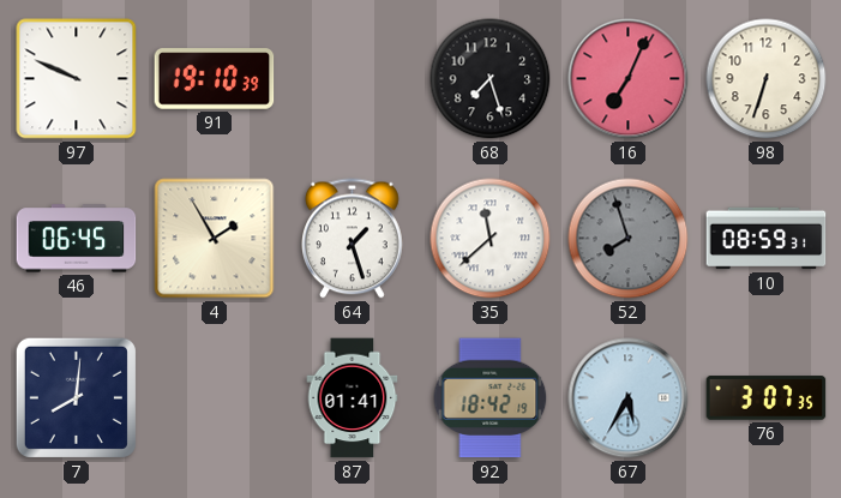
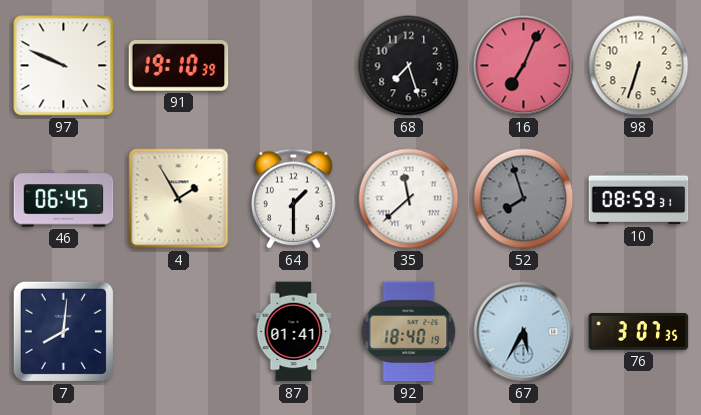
64: 1:27 -> 1:30 (294, 199)
92: 18:42 -> 18:40 (409, 332)
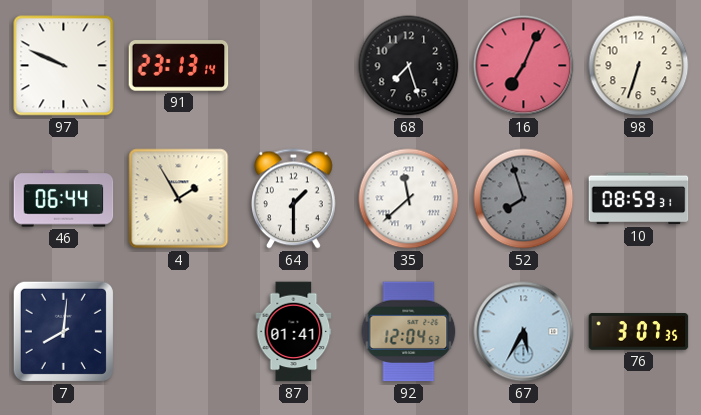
91: 19:10 -> 23:13 (179, 66)
46: 06:45 -> 06:44 (64, 199)
92: 18:40 -> 12:04 (409, 332)
